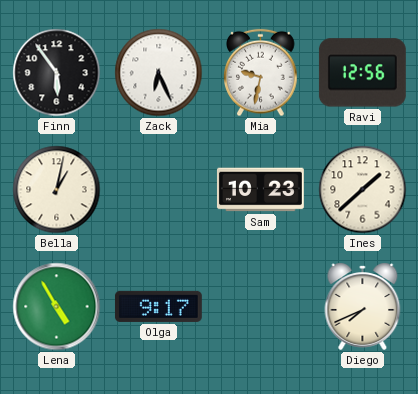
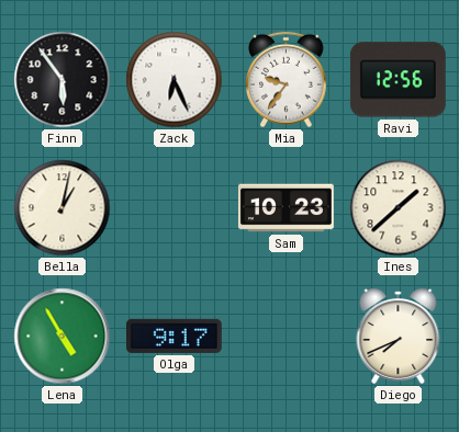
Mia: 9:32 -> 9:36 (287, 80)
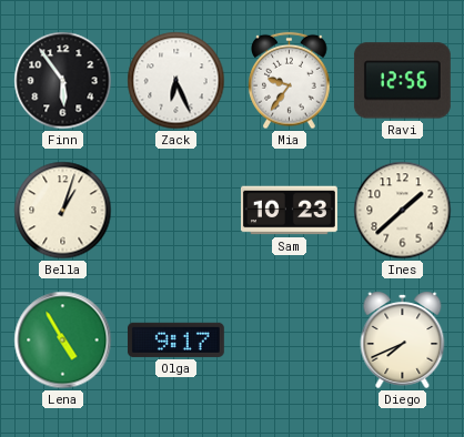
Bella: 1:02 -> 1:03 (63, 211)
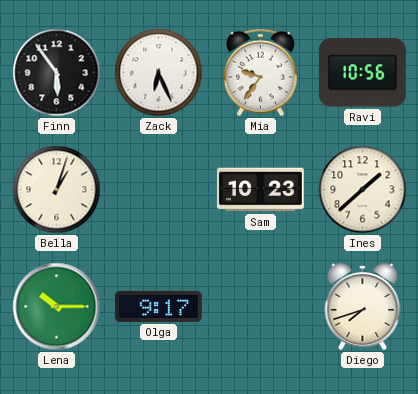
Ravi: 12:56 -> 10:56 (362, 73)
Lena: 4:55 -> 10:15 (57, 307)
Diego: 7:41 -> 7:42 (363, 306)
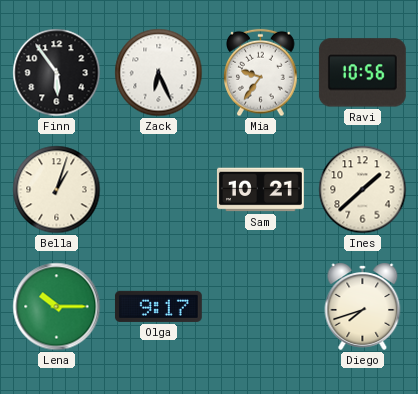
Sam: 10:23 -> 10:21 (260, 190)
